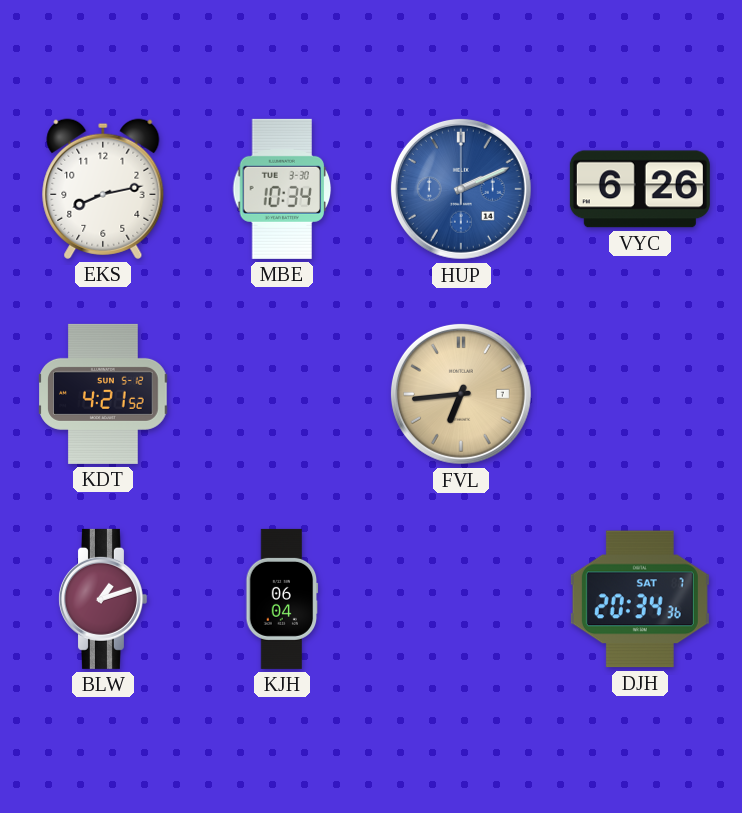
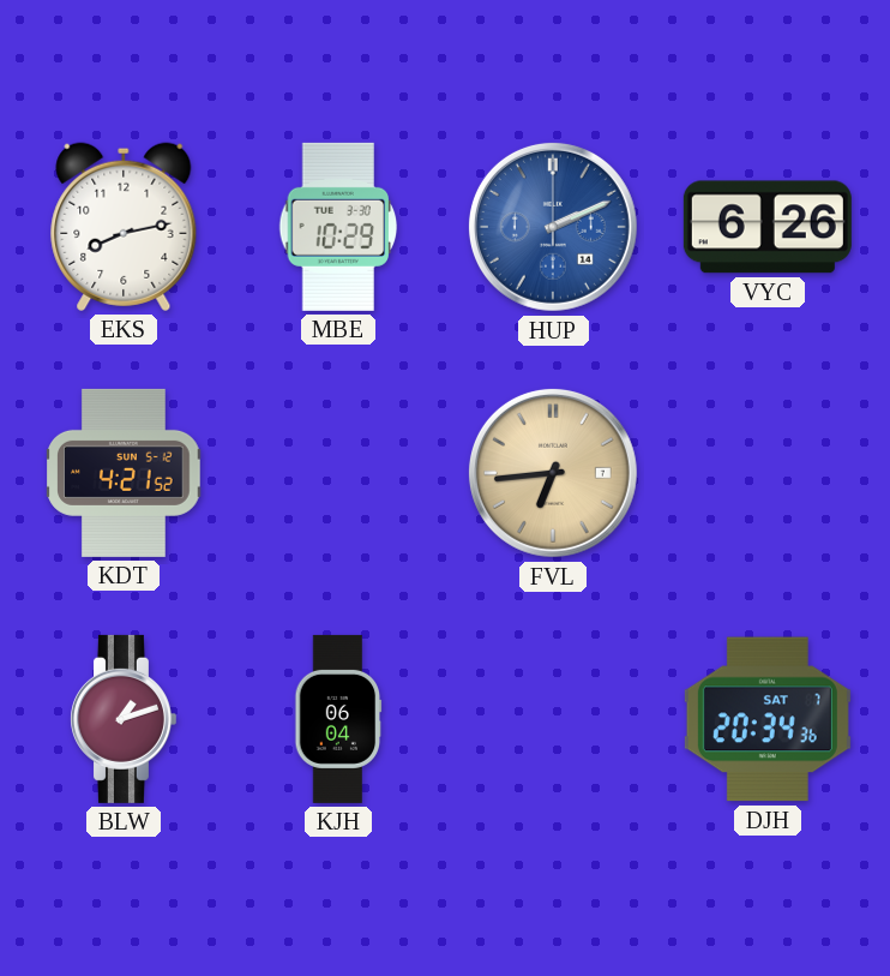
MBE: 10:34 -> 10:29 (338, 227)
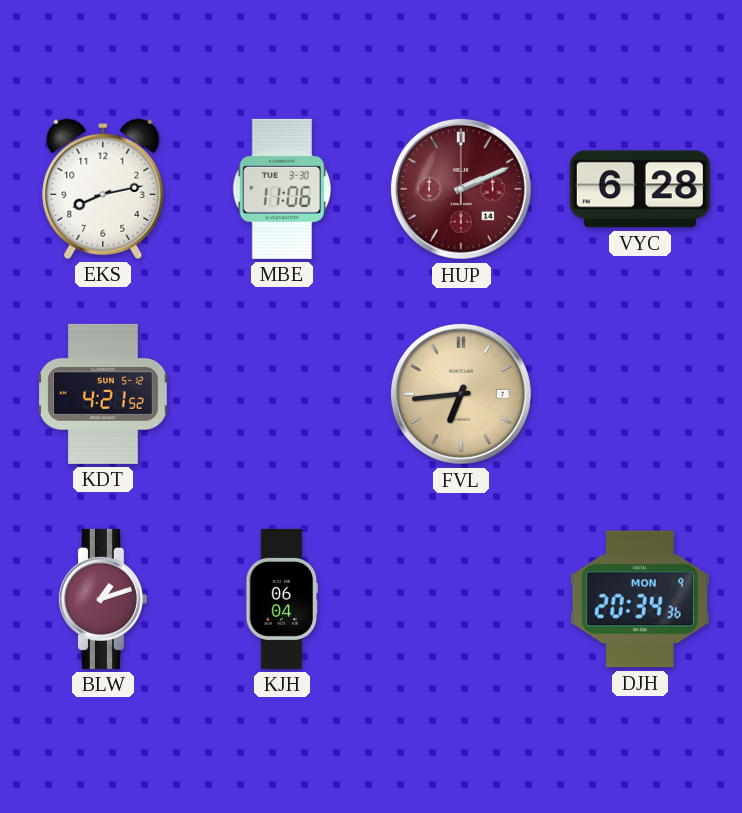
MBE: 10:29 -> 11:06 (282, 189)
HUP dial: blue -> burgundy (461, 189)
VYC: 6:26 -> 6:28 (640, 189)
DJH date: SAT 7 -> MON 9 (640, 599)
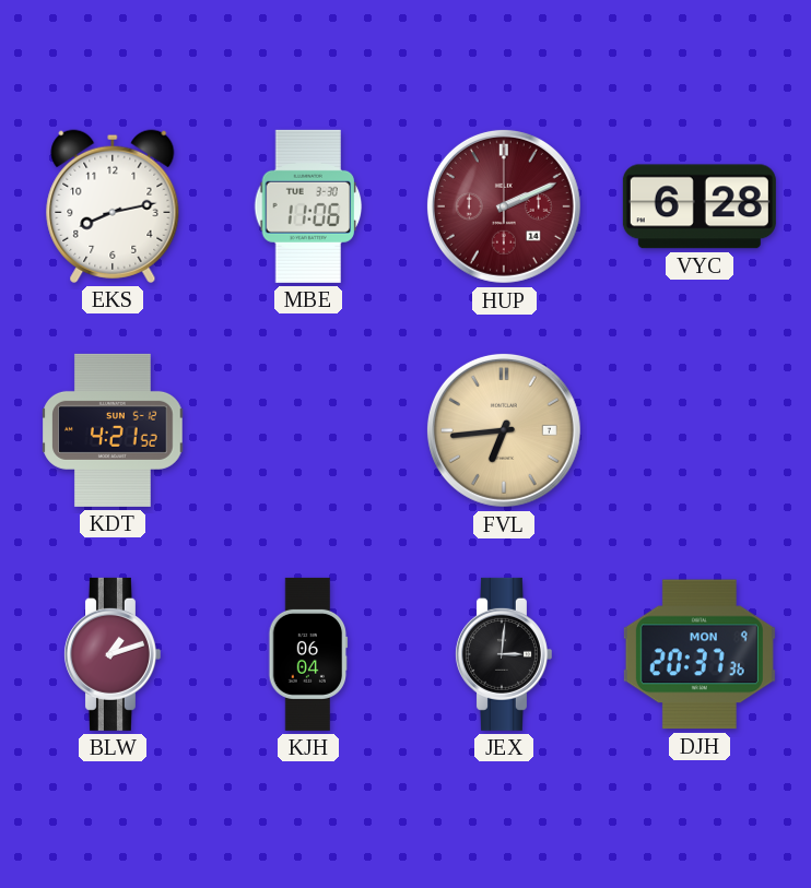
JEX: none -> 3:01 (503, 654)
DJH: 20:34 -> 20:37 (700, 654)
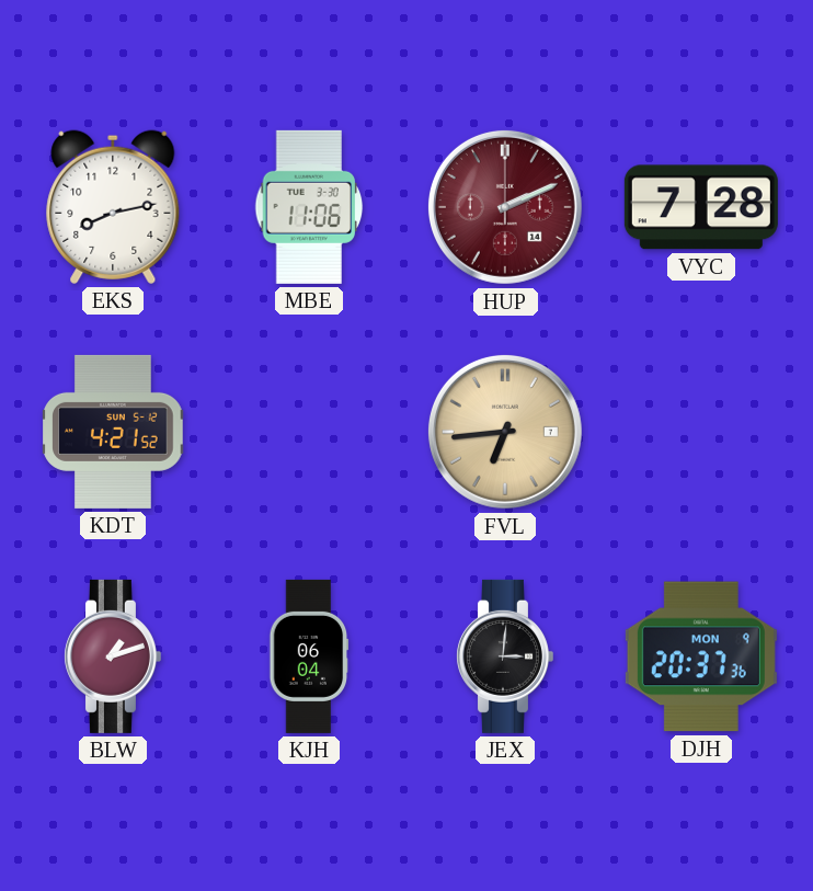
VYC: 6:28 -> 7:28 (701, 207)
